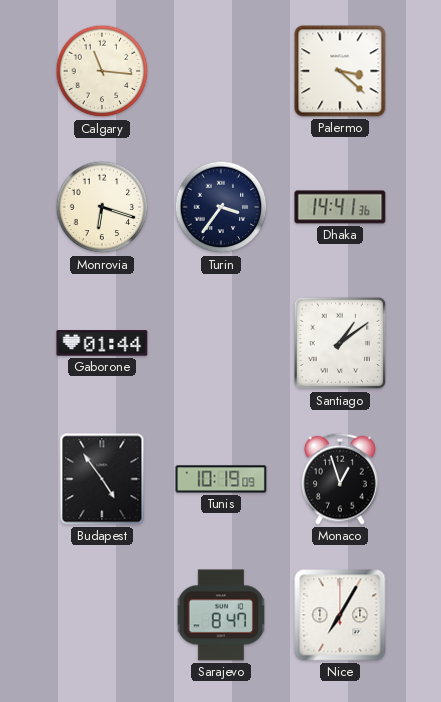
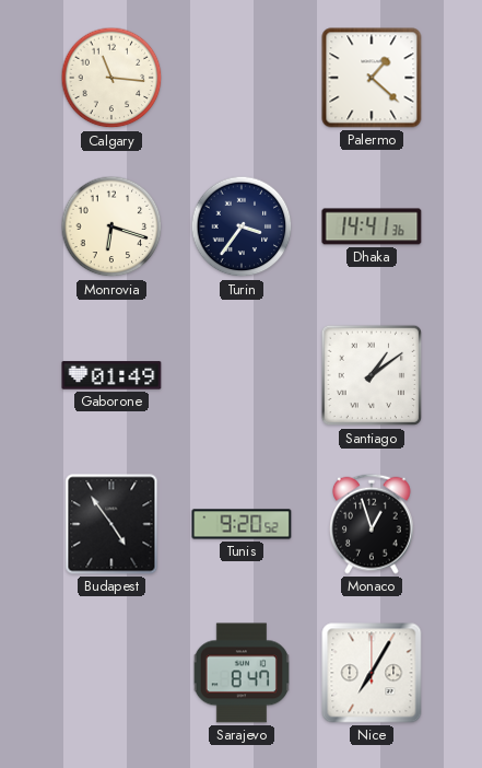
Palermo: 3:22 -> 1:22 (372, 78)
Gaborone: 01:44 -> 01:49 (111, 375)
Tunis: 10:19 -> 9:20 (242, 524)
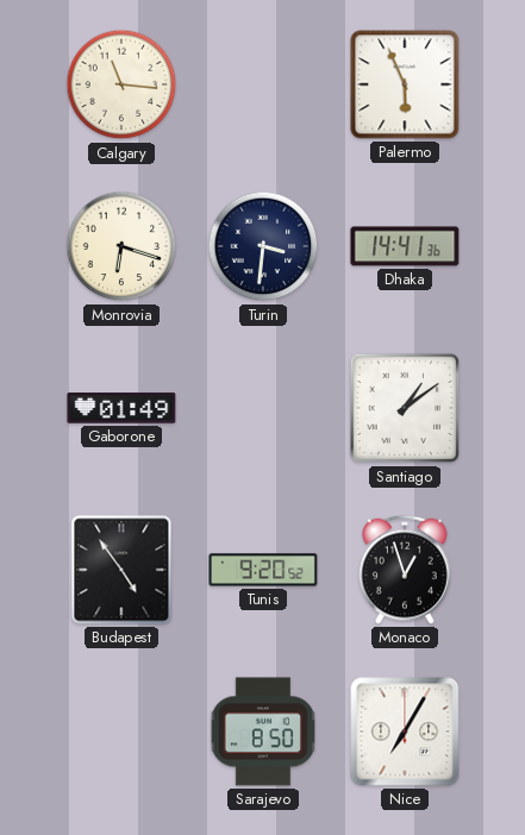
Palermo: 1:22 -> 5:56 (405, 84)
Turin: 3:36 -> 3:31 (263, 246)
Sarajevo: 8:47 -> 8:50 (263, 732)
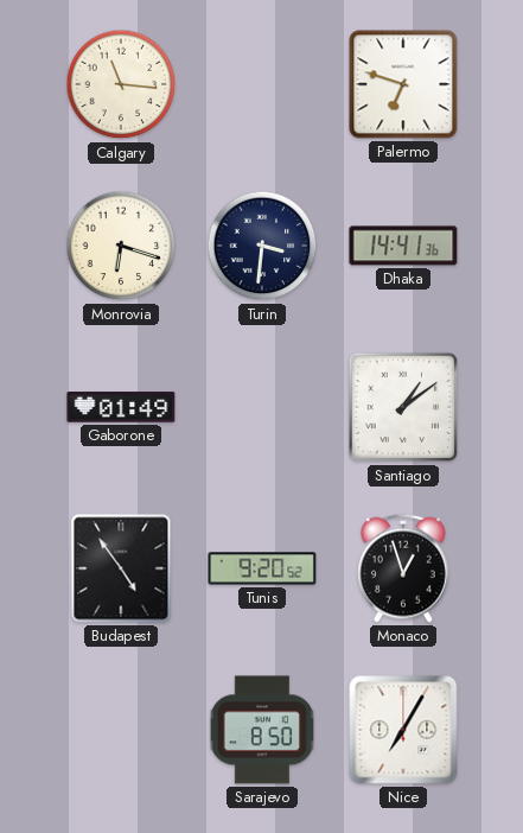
Palermo: 5:56 -> 6:48 (403, 84)
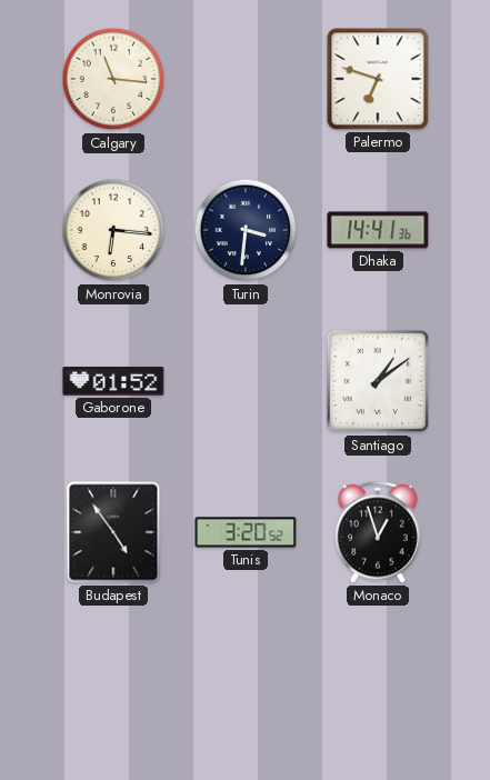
Monrovia: 6:18 -> 6:16 (113, 230)
Gaborone: 01:49 -> 01:52 (113, 381)
Tunis: 9:20 -> 3:20 (246, 532)
Sarajevo: 8:50 -> none (262, 730)
Nice: 7:05 -> none (403, 730)
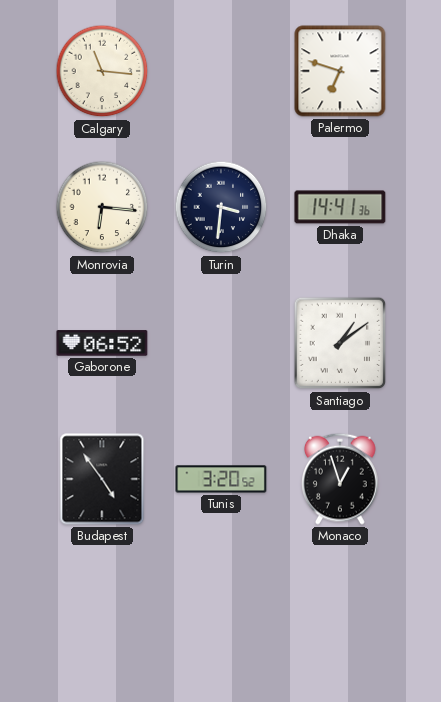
Gaborone: 01:52 -> 06:52 (102, 343)
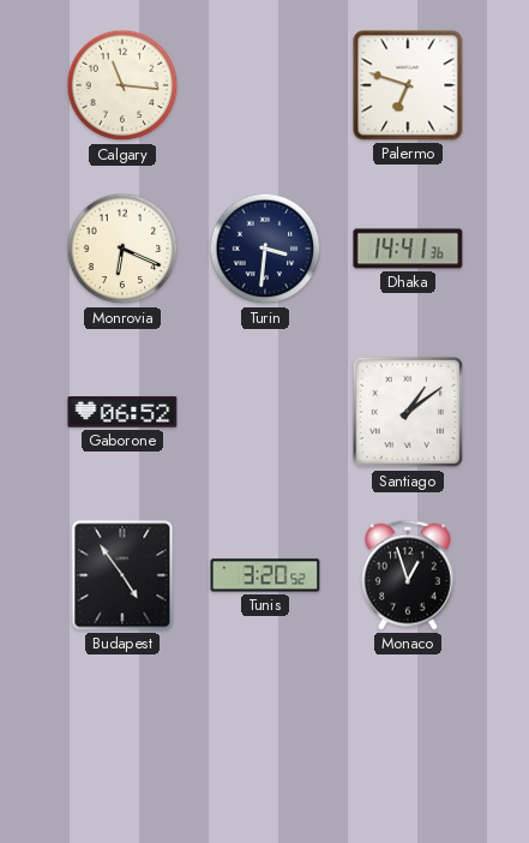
Monrovia: 6:16 -> 6:19 (122, 249)
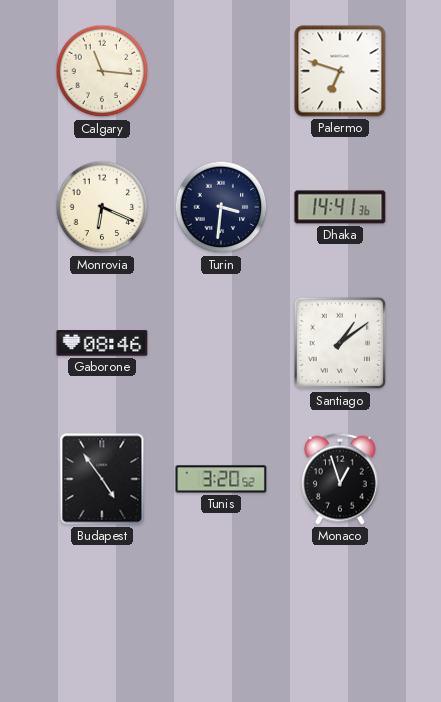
Gaborone: 06:52 -> 08:46 (102, 343)
